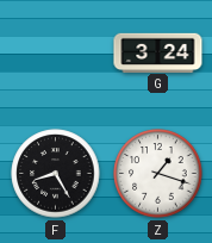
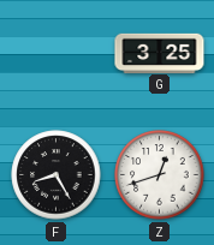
G: 3:24 -> 3:25 (160, 53)
Z: 1:18 -> 12:42 (160, 175)
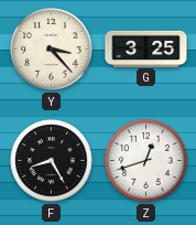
Y: none -> 3:23 (52, 50)
